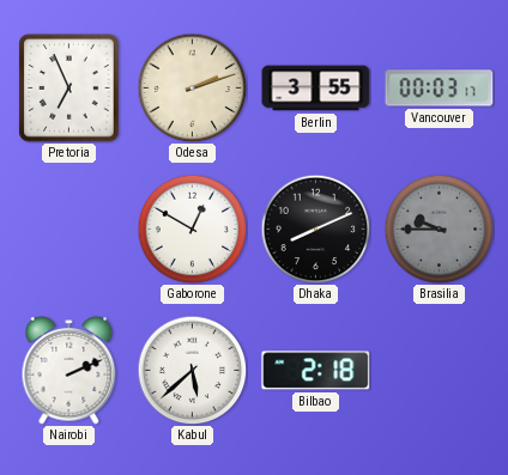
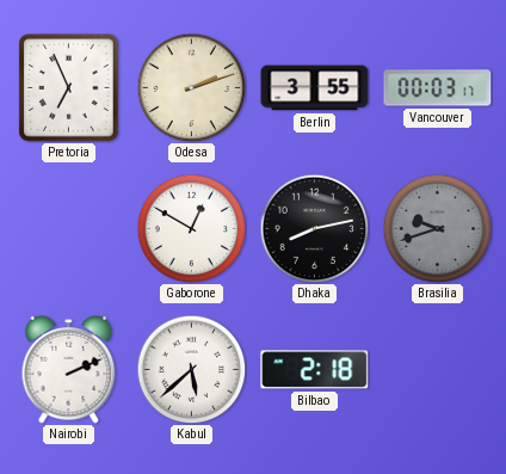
Dhaka: 8:11 -> 8:13 (314, 228)
Brasilia: 9:45 -> 9:42 (437, 228)
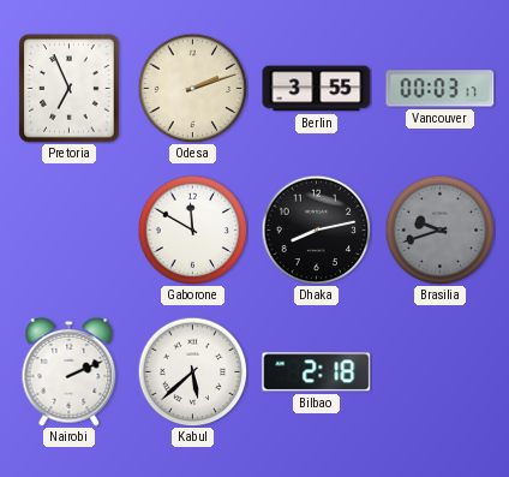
Gaborone: 12:50 -> 11:50 (192, 229)
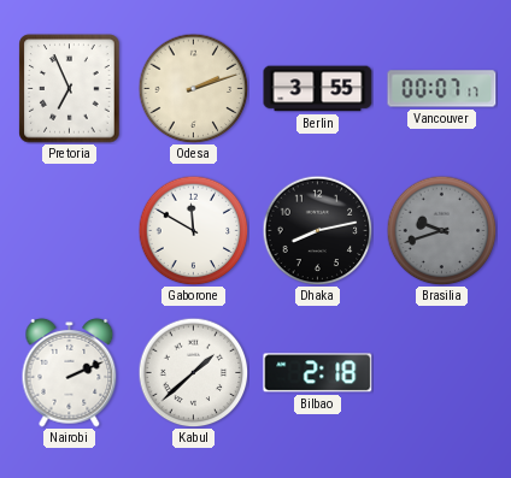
Vancouver: 00:03 -> 00:07 (442, 89)
Kabul: 5:38 -> 1:38 (193, 372)
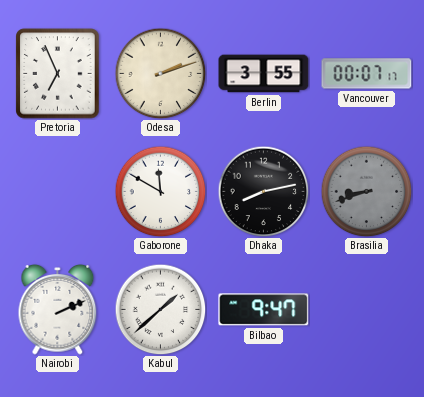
Brasilia: 9:42 -> 8:42 (366, 191)
Bilbao: 2:18 -> 9:47 (264, 310)
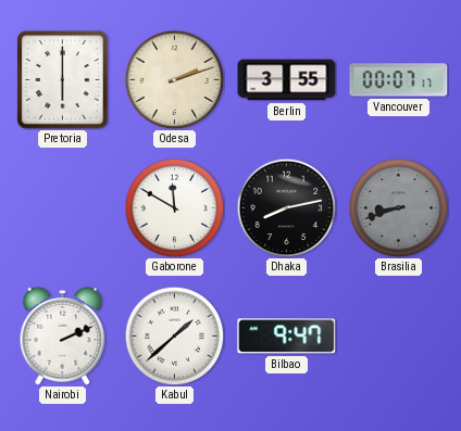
Pretoria: 6:56 -> 6:00 (63, 80)
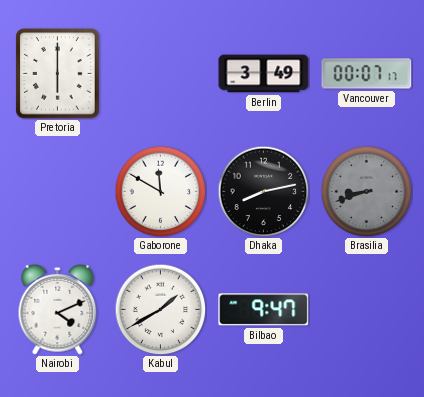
Odesa: 2:12 -> none (174, 79)
Berlin: 3:55 -> 3:49 (264, 74)
Nairobi: 2:11 -> 4:11 (58, 309)
Kabul: 1:38 -> 1:40 (160, 309)
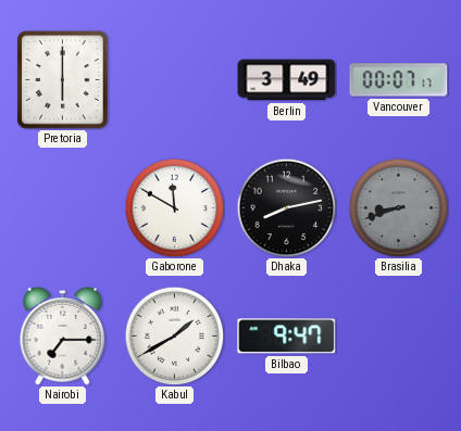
Nairobi: 4:11 -> 7:15 (63, 335)
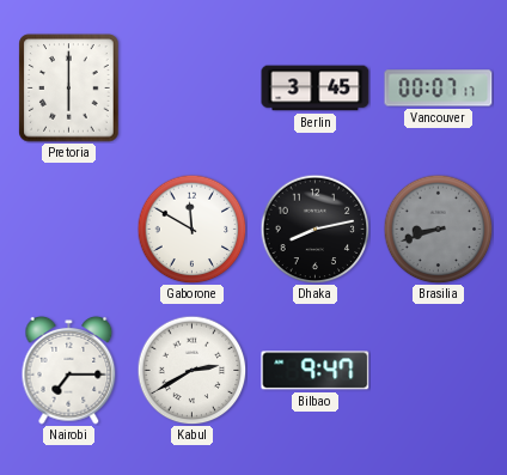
Berlin: 3:49 -> 3:45 (316, 89)
Kabul: 1:40 -> 2:40 (191, 370)
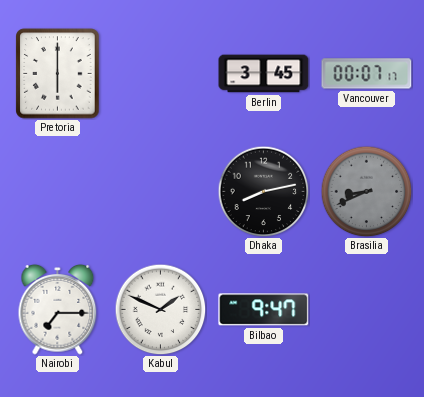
Gaborone: 11:50 -> none (191, 229)
Brasilia: 8:42 -> 8:41 (366, 191)
Kabul: 2:40 -> 1:49 (160, 309)
